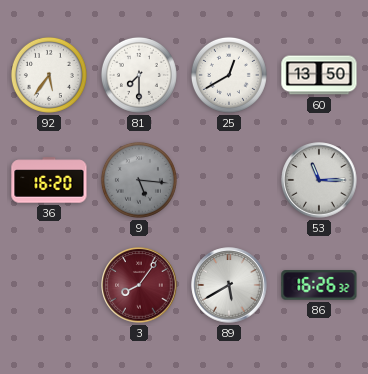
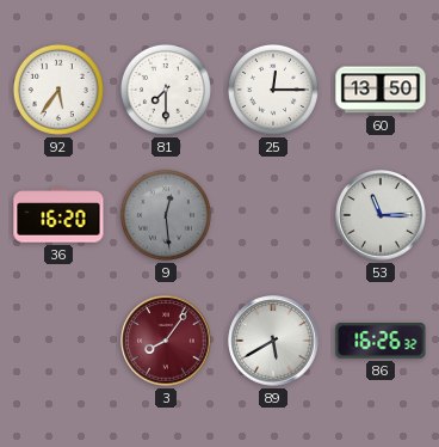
25: 12:40 -> 12:15 (273, 90)
9: 5:16 -> 12:29 (166, 215)
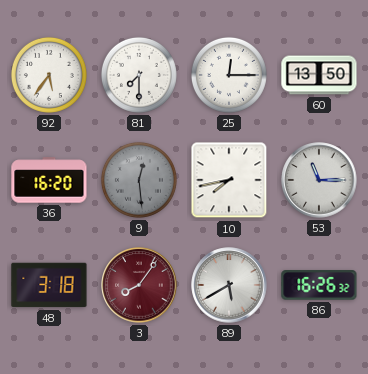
10: none -> 7:43 (229, 180)
48: none -> 3:18 (49, 285)
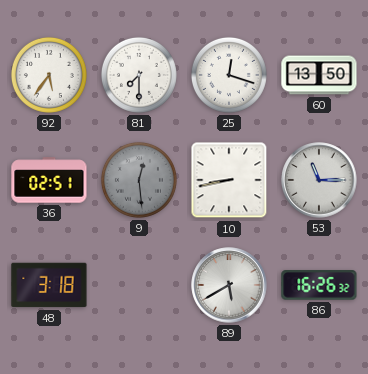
25: 12:15 -> 12:18 (229, 75)
36: 16:20 -> 02:51 (49, 180)
10: 7:43 -> 8:43 (229, 180)
3: 8:06 -> none (139, 285)
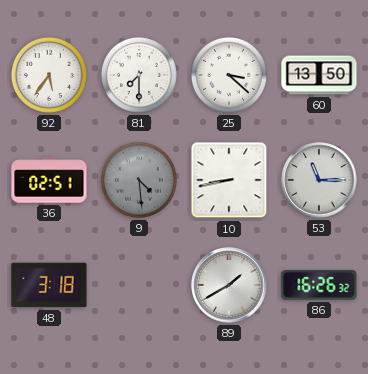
25: 12:18 -> 3:22 (229, 75)
9: 12:29 -> 4:29 (139, 180)
89: 5:40 -> 1:40 (229, 285)
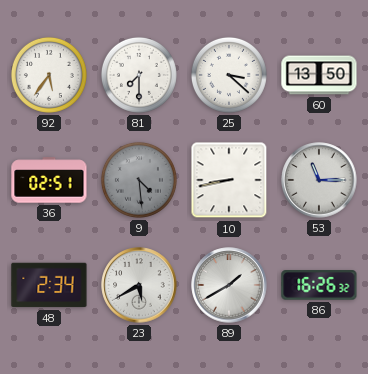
48: 3:18 -> 2:34 (49, 285)
23: none -> 5:40 (139, 285)
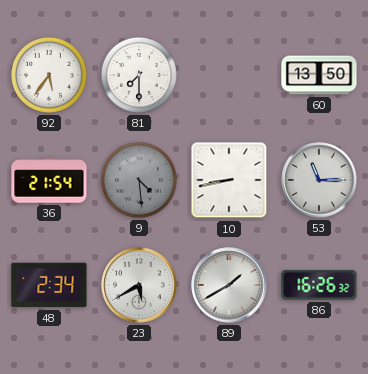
25: 3:22 -> none (229, 75)
36: 02:51 -> 21:54 (49, 180)
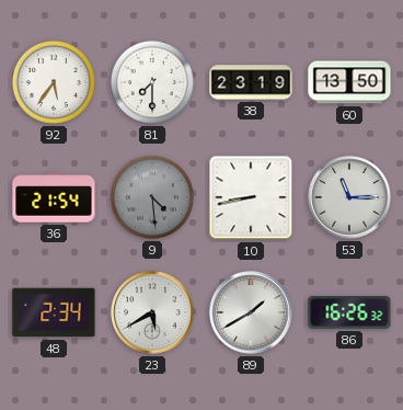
38: none -> 23:19 (251, 82)
